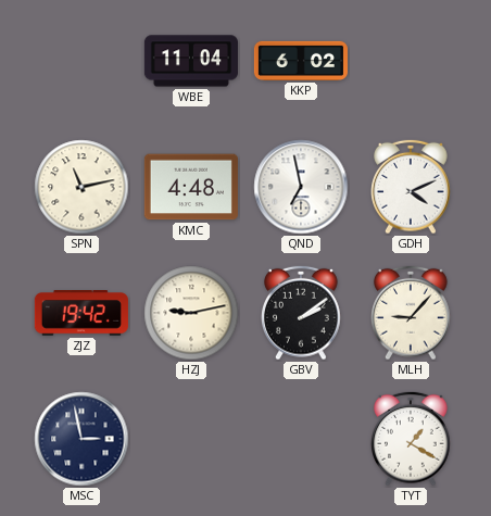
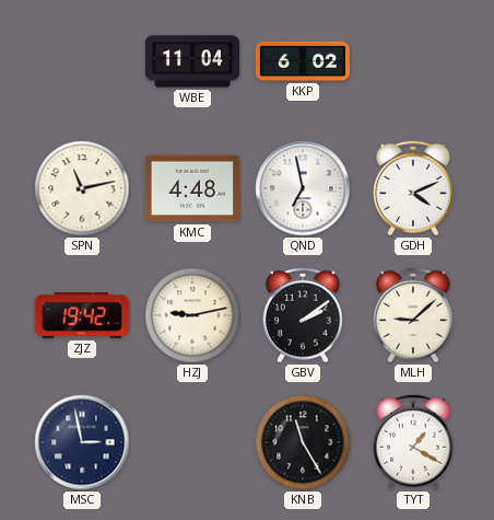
MLH: 9:07 -> 9:08 (414, 315)
KNB: none -> 11:25 (303, 442)
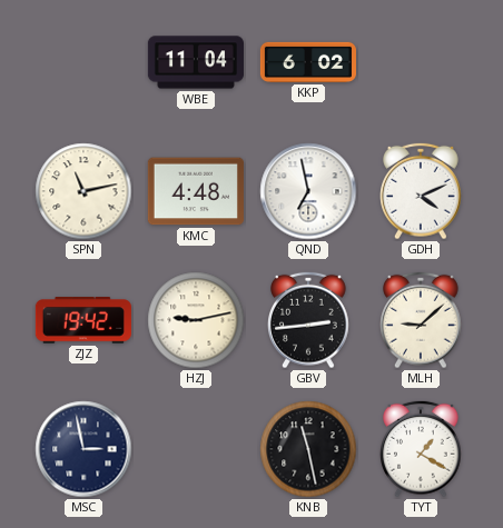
GBV: 2:09 -> 2:44 (309, 320)
KNB: 11:25 -> 11:28 (308, 449)
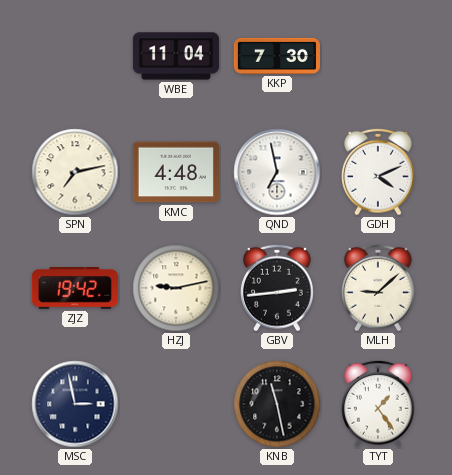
KKP: 6:02 -> 7:30 (277, 56)
SPN: 11:13 -> 7:13 (75, 172)
TYT: 1:20 -> 1:24 (379, 404)
